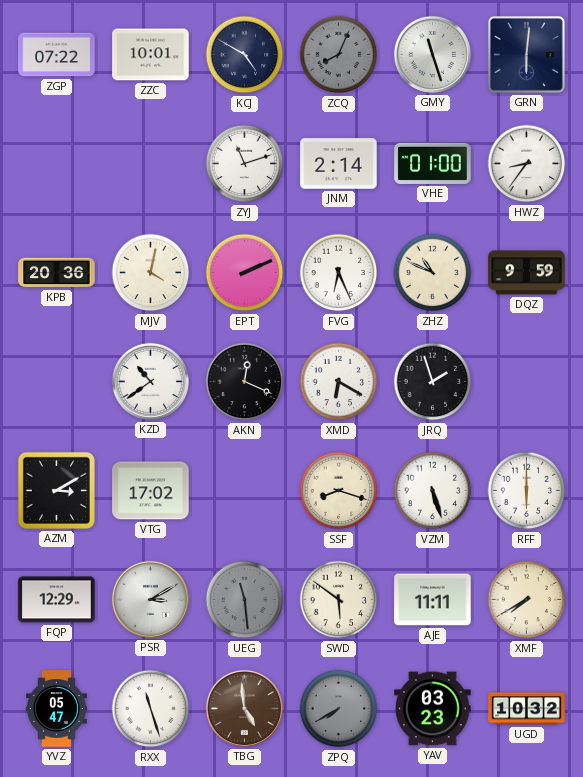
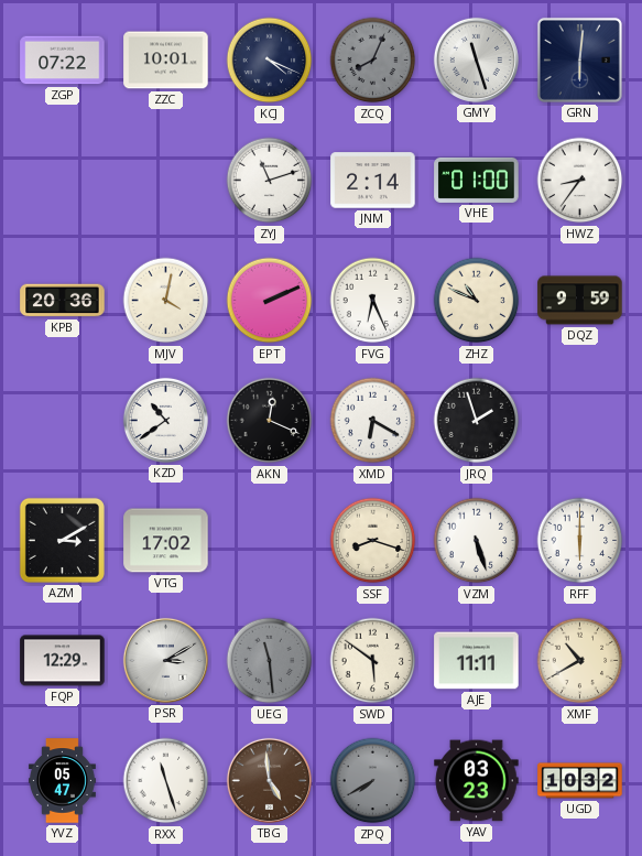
KCJ: 4:50 -> 4:19 (270, 61)
XMF: 7:40 -> 10:40 (580, 661)
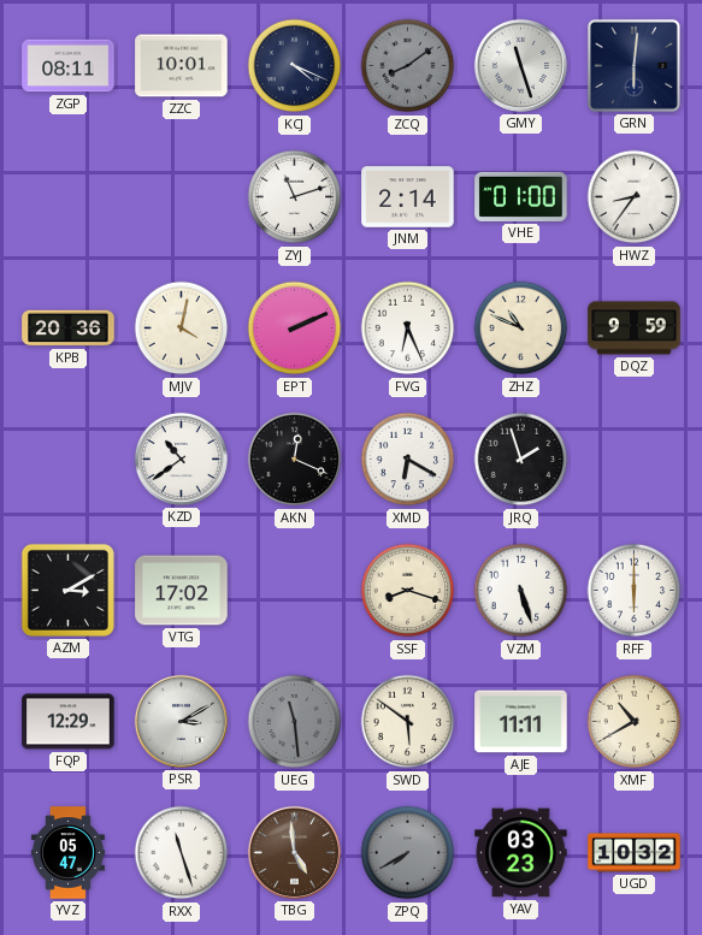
ZGP: 07:22 -> 08:11 (69, 66)
ZCQ: 8:04 -> 8:09 (408, 66)
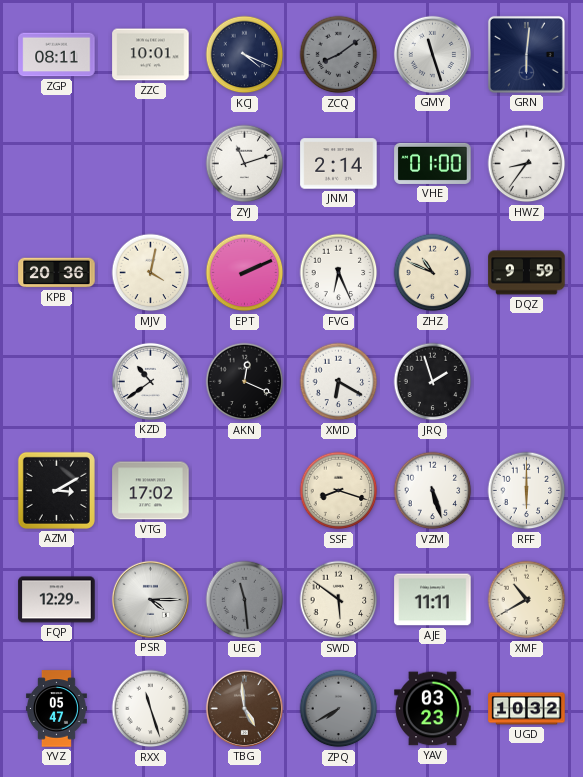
PSR: 3:10 -> 4:15 (150, 599)
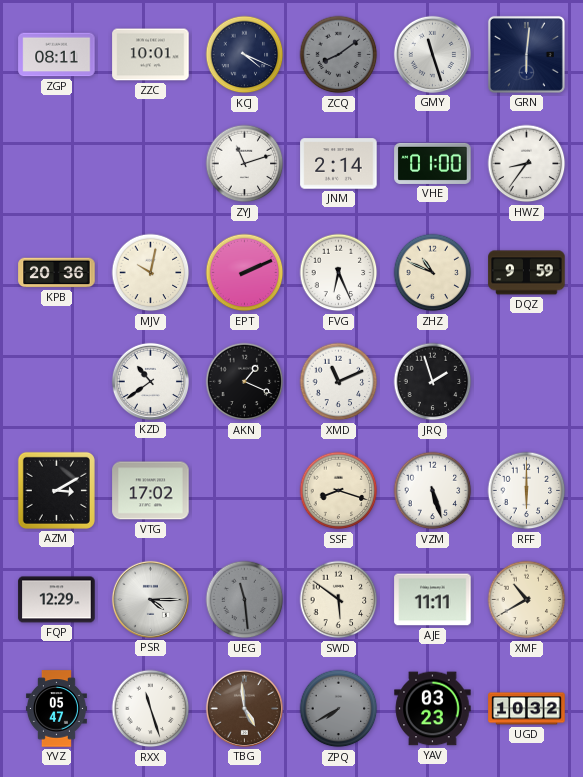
MJV: 4:02 -> 10:02 (151, 273)
AKN: 12:19 -> 1:19 (245, 382)
XMD: 6:20 -> 11:11 (339, 382)
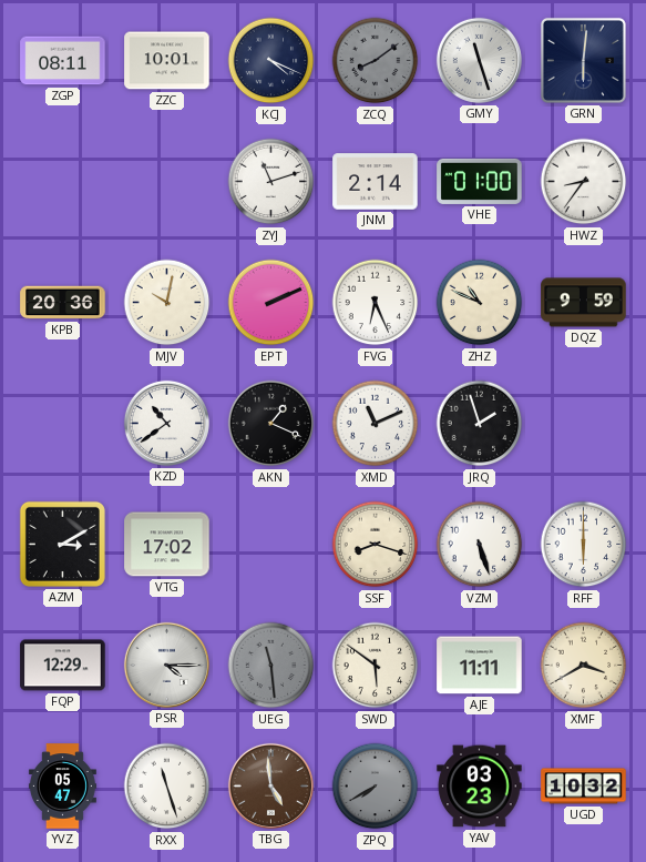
XMF: 10:40 -> 3:40 (584, 666)
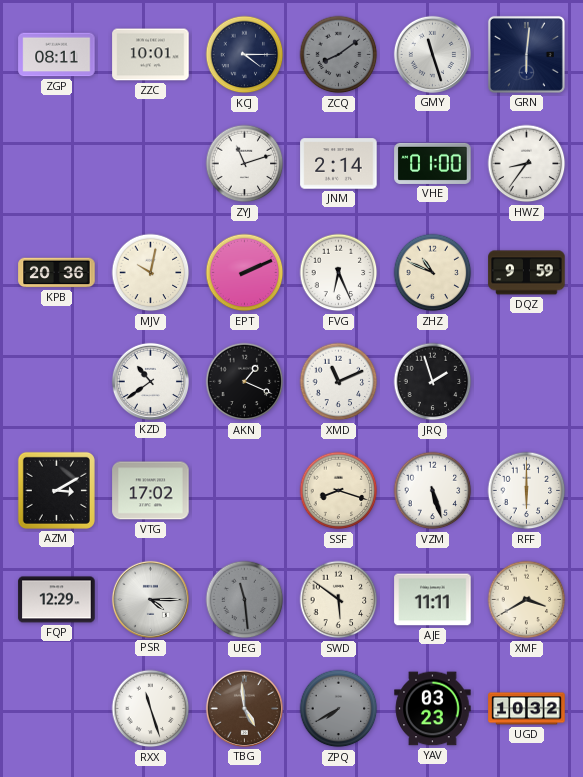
KCJ: 4:19 -> 4:15 (245, 55)
YVZ: 05:47 -> none (62, 787)
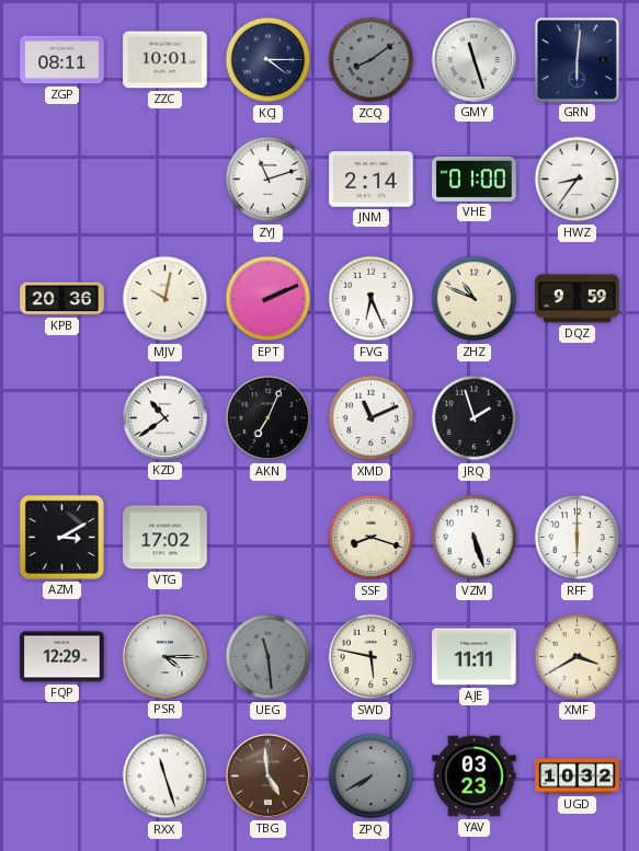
AKN: 1:19 -> 7:04 (269, 418)
SWD: 5:51 -> 5:47 (372, 657)
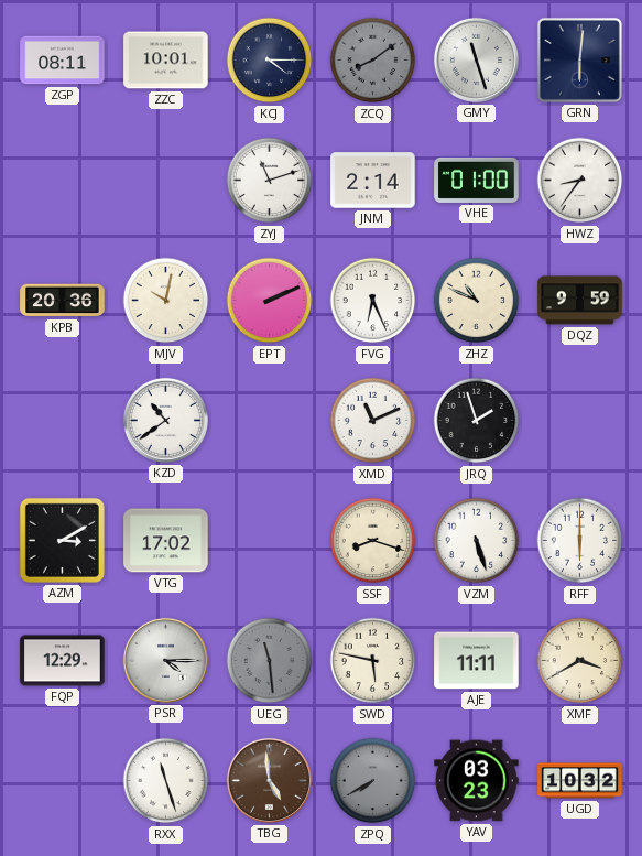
AKN: 7:04 -> none (269, 418)
